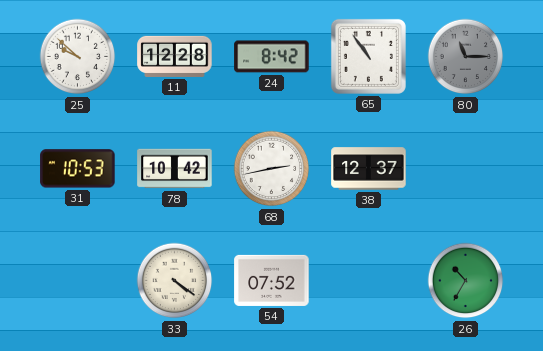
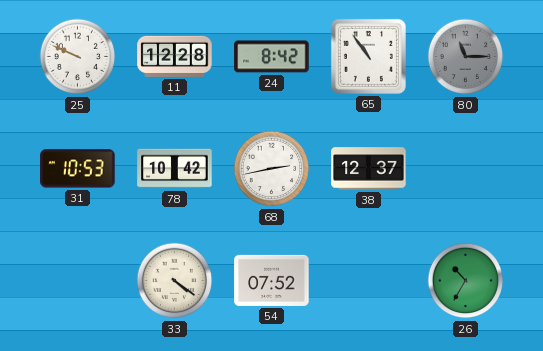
25: 9:52 -> 9:49 (78, 57)
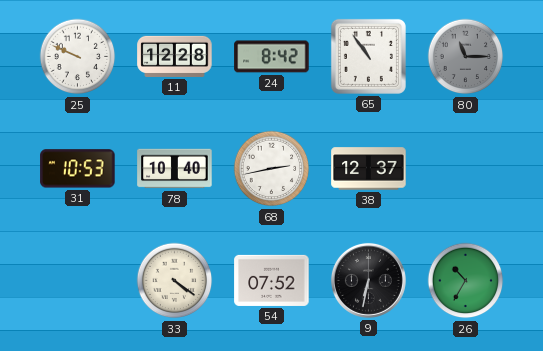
78: 10:42 -> 10:40 (175, 169)
9: none -> 6:32 (368, 280)
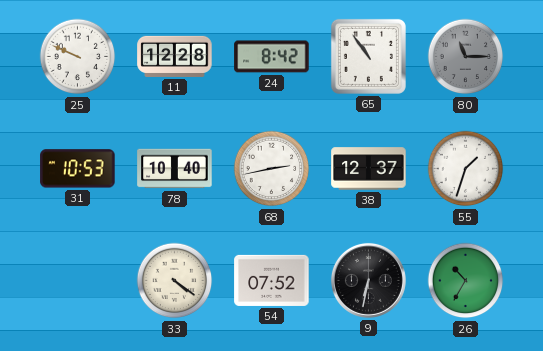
55: none -> 1:33 (466, 169)
